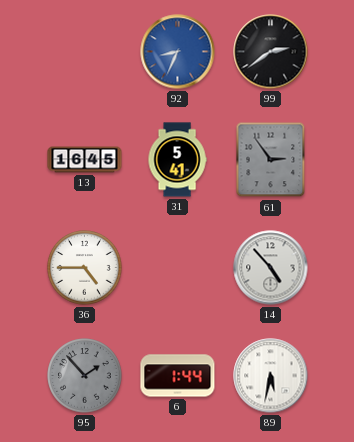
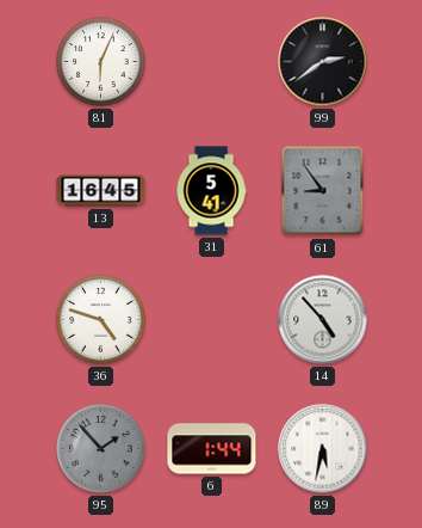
81: none -> 6:04 (101, 62)
92: 8:34 -> none (178, 52)
61: 2:54 -> 8:54 (323, 191)
36: 4:45 -> 4:48 (101, 320)
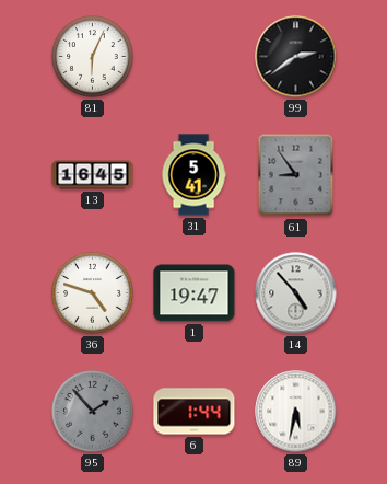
1: none -> 19:47 (195, 293)
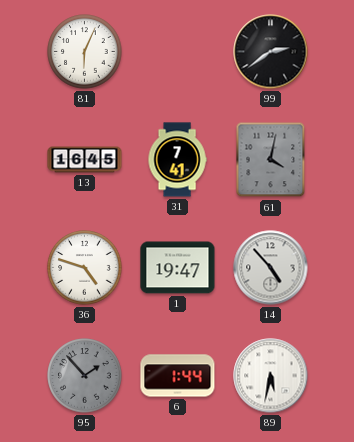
31: 5:41 -> 7:41 (177, 160)
61: 8:54 -> 4:02 (271, 160)
